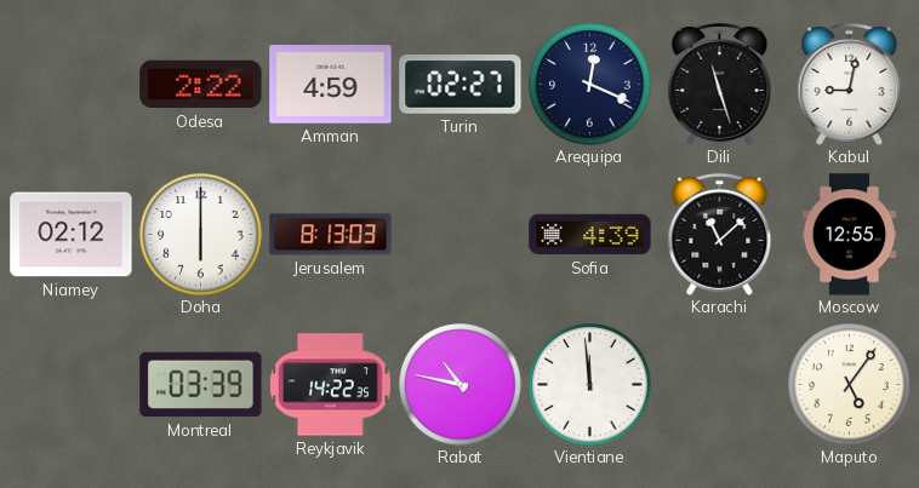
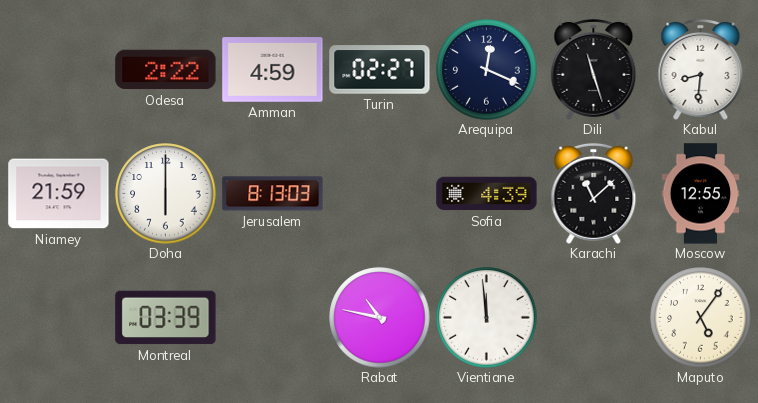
Kabul: 9:02 -> 8:31 (701, 69)
Niamey: 02:12 -> 21:59 (59, 194)
Reykjavik: 14:22 -> none (330, 385)
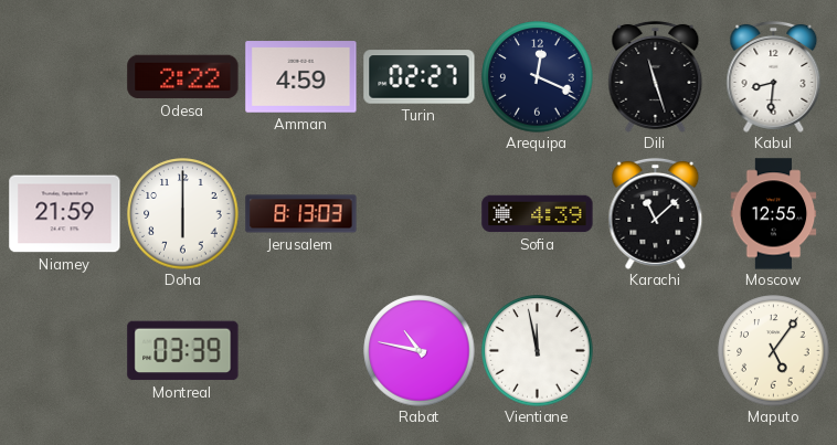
Vientiane: 11:59 -> 11:58 (538, 351)
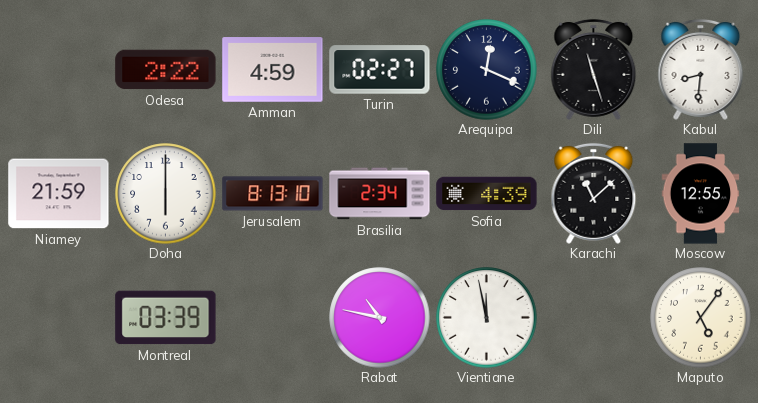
Jerusalem: 8:13:03 -> 8:13:10 (273, 194)
Brasilia: none -> 2:34 (380, 194)
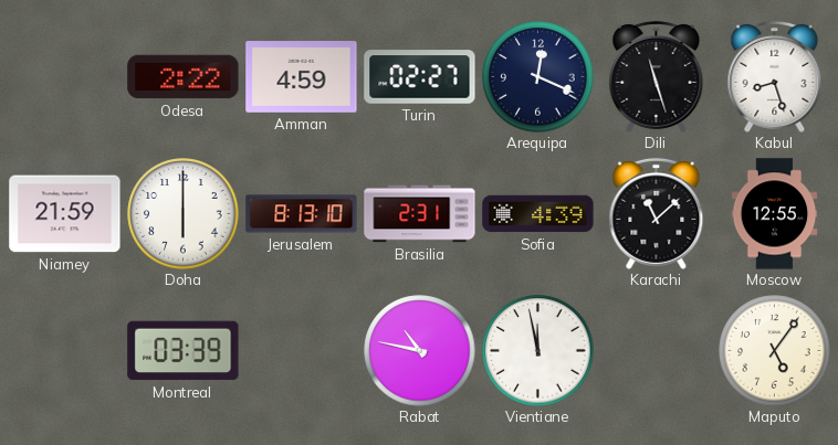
Kabul: 8:31 -> 8:27 (775, 76)
Brasilia: 2:34 -> 2:31 (420, 214)
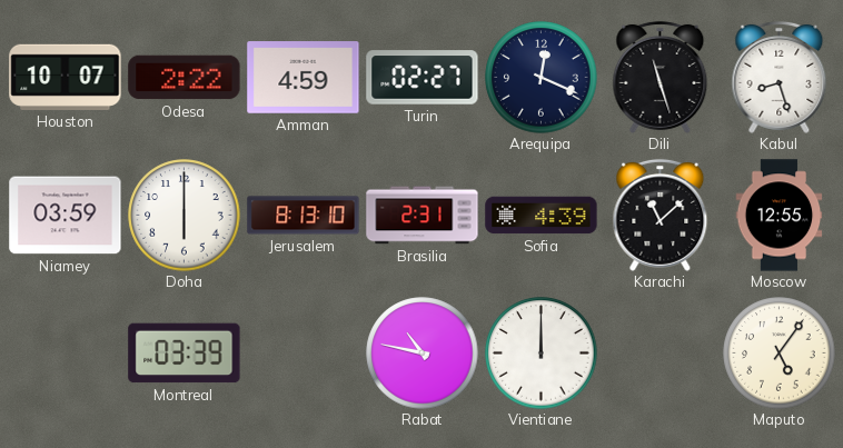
Houston: none -> 10:07 (66, 77)
Niamey: 21:59 -> 03:59 (66, 216)
Vientiane: 11:58 -> 12:00 (542, 354)
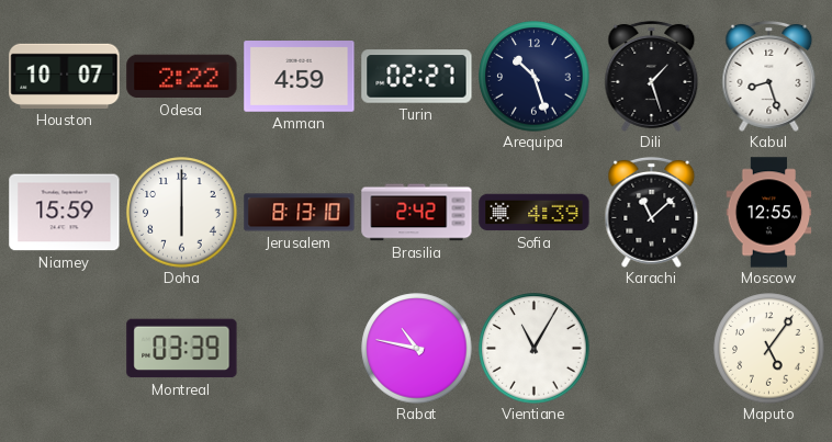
Arequipa: 12:19 -> 10:27 (535, 77)
Dili: 11:27 -> 1:27 (652, 76)
Niamey: 03:59 -> 15:59 (65, 213)
Brasilia: 2:31 -> 2:42 (417, 213)
Vientiane: 12:00 -> 11:05 (535, 349)
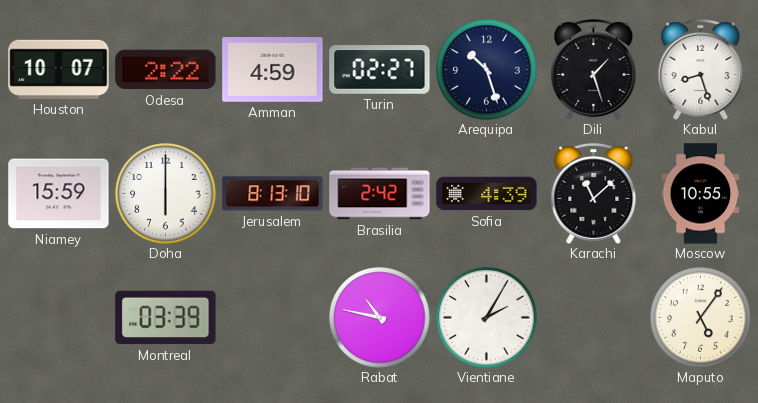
Moscow: 12:55 -> 10:55 (701, 194)
Vientiane: 11:05 -> 2:05 (487, 318)
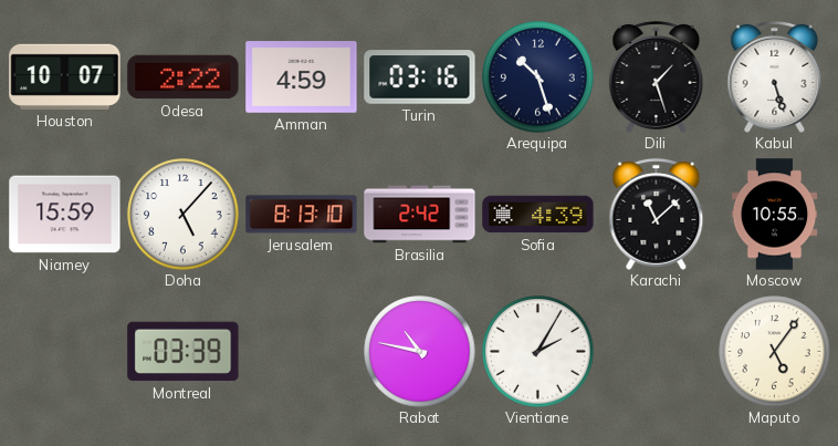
Turin: 02:27 -> 03:16 (420, 77)
Kabul: 8:27 -> 5:27 (775, 76)
Doha: 6:00 -> 5:07 (184, 215)
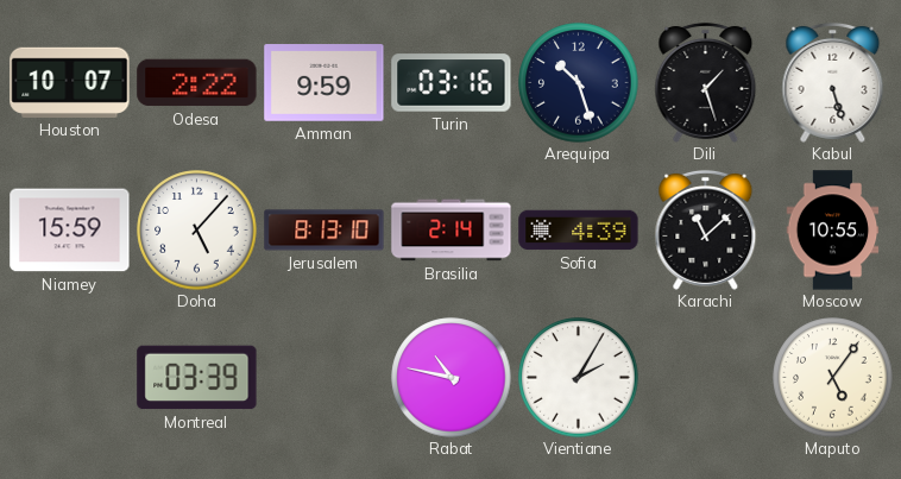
Amman: 4:59 -> 9:59 (325, 83)
Brasilia: 2:42 -> 2:14 (452, 231)
